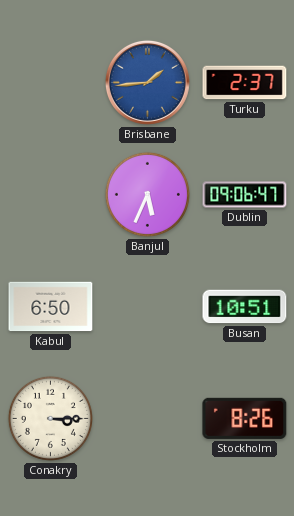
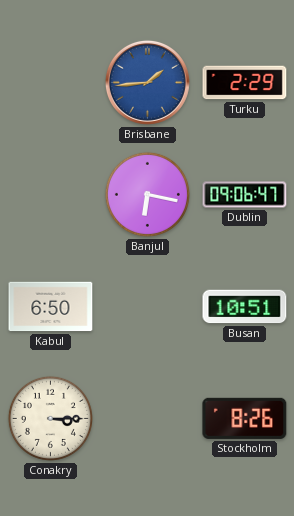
Turku: 2:37 -> 2:29 (245, 83)
Banjul: 5:34 -> 6:17 (147, 194)
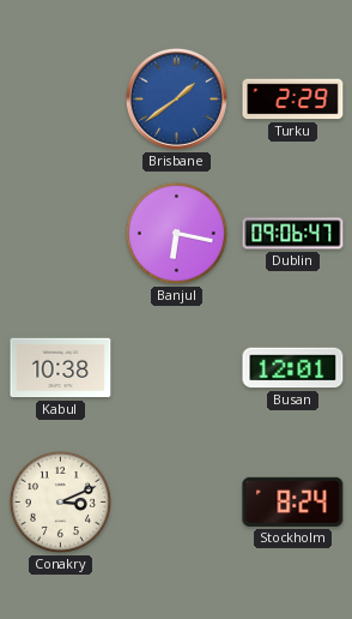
Brisbane: 1:44 -> 1:39 (176, 98)
Kabul: 6:50 -> 10:38 (61, 368)
Busan: 10:51 -> 12:01 (293, 368)
Conakry: 3:15 -> 3:11 (60, 501)
Stockholm: 8:26 -> 8:24 (293, 501)
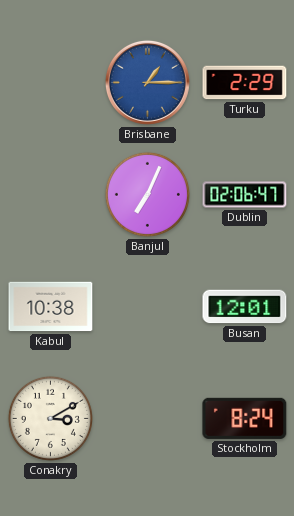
Brisbane: 1:39 -> 1:15 (147, 82)
Banjul: 6:17 -> 7:04 (147, 194)
Dublin: 09:06 -> 02:06 (245, 195)
Conakry: 3:11 -> 3:10 (50, 418)
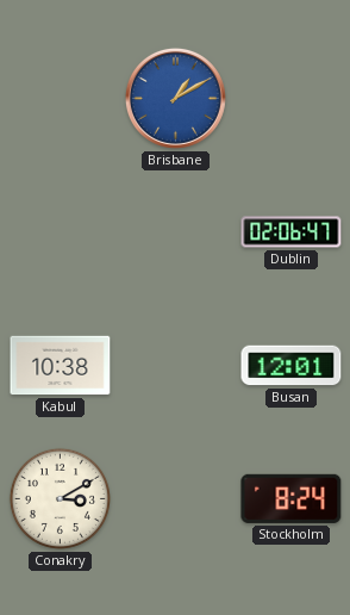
Brisbane: 1:15 -> 1:10 (175, 98)
Turku: 2:29 -> none (245, 83)
Banjul: 7:04 -> none (147, 194)
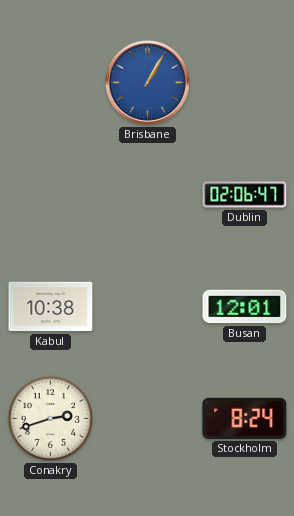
Brisbane: 1:10 -> 1:05 (147, 82)
Conakry: 3:10 -> 2:42 (50, 418)
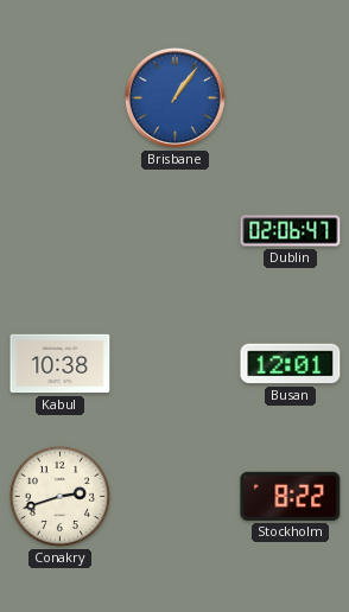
Brisbane: 1:05 -> 1:06 (174, 97)
Stockholm: 8:24 -> 8:22 (291, 496)
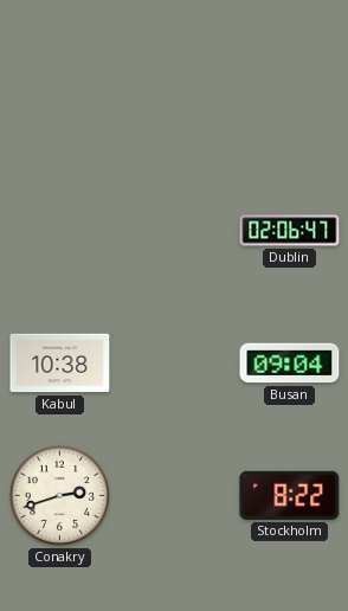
Brisbane: 1:06 -> none (174, 97)
Busan: 12:01 -> 09:04 (290, 364)
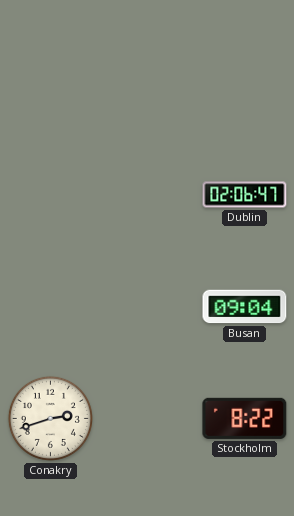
Kabul: 10:38 -> none (60, 364)
